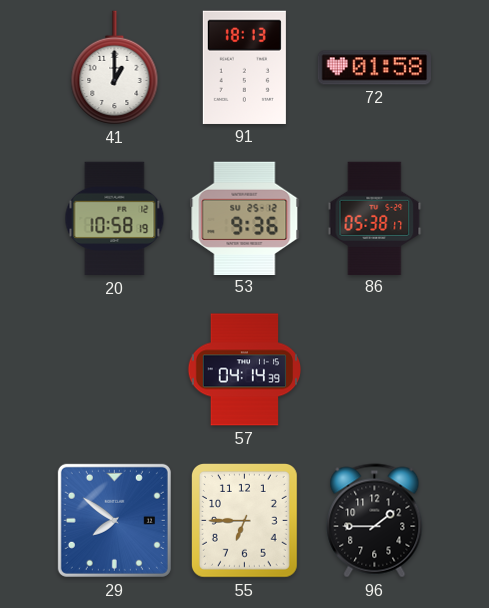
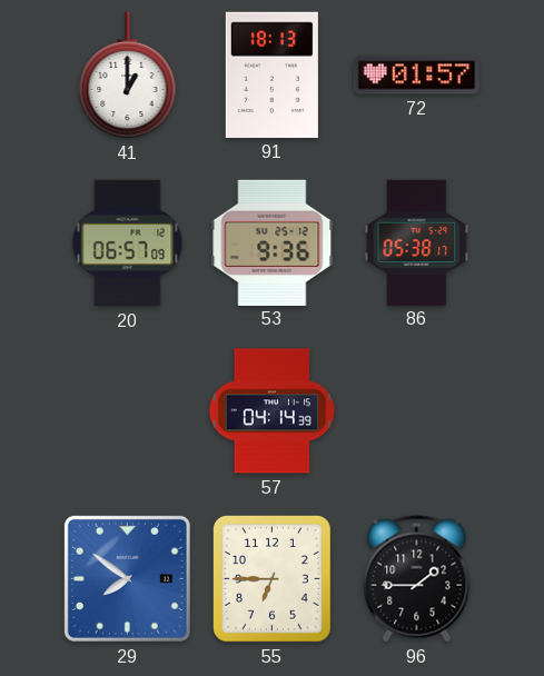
72: 01:58 -> 01:57 (417, 76)
20: 10:58 -> 06:57 (128, 243)
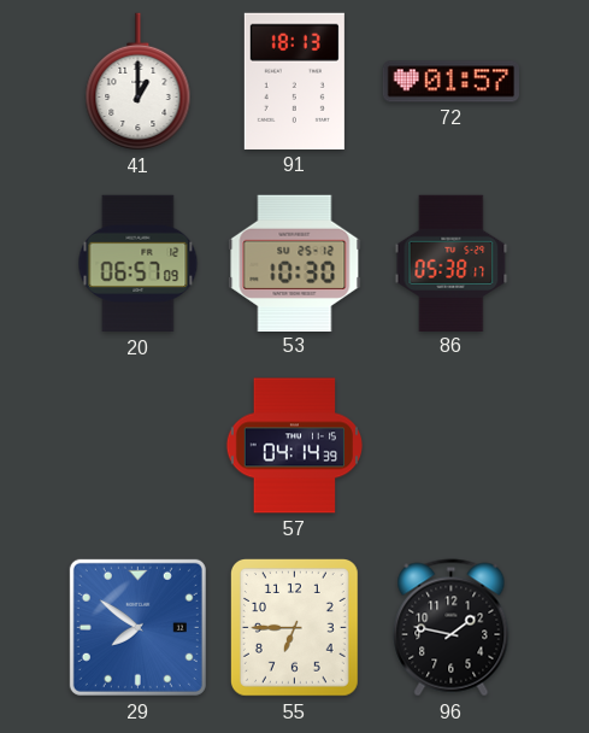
53: 9:36 -> 10:30 (295, 263)
96: 1:45 -> 1:47 (452, 628)
